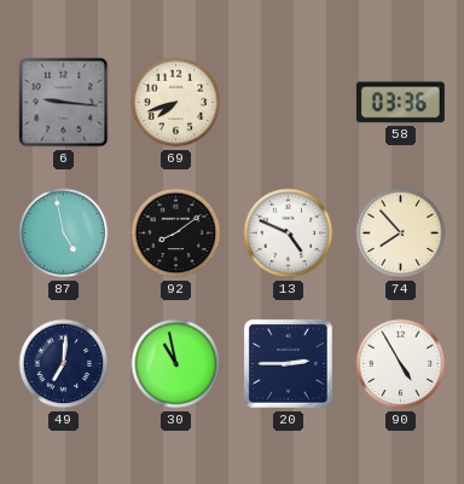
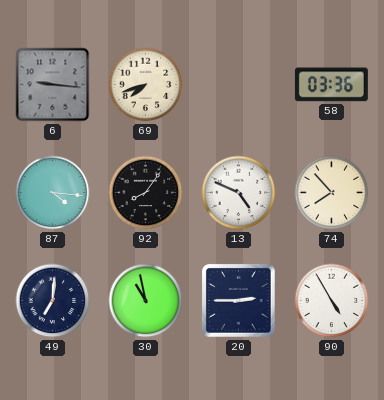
87: 4:58 -> 4:16 (53, 193)
92: 8:09 -> 8:06 (146, 193)
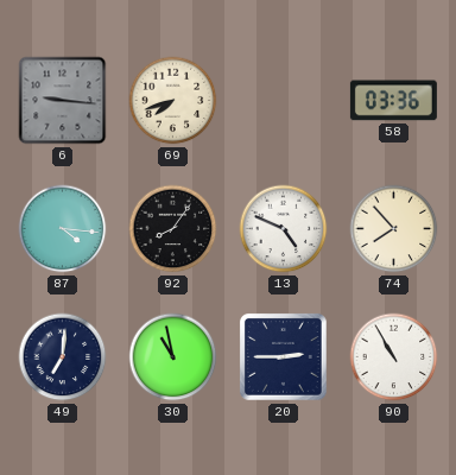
90: 4:55 -> 10:55 (394, 357)
